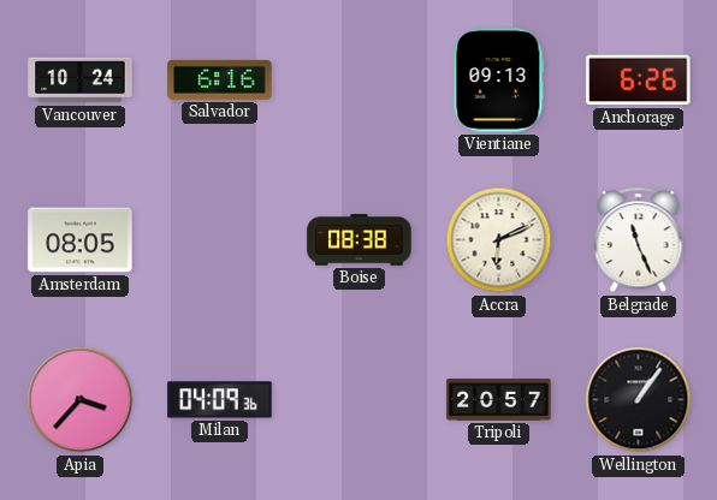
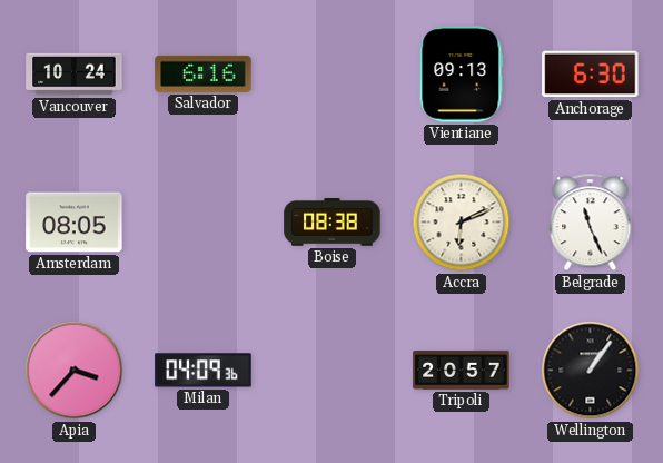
Anchorage: 6:26 -> 6:30 (591, 75)
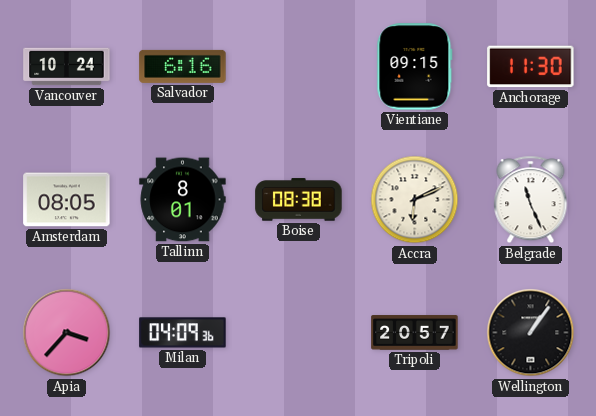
Vientiane: 09:13 -> 09:15 (415, 67)
Anchorage: 6:30 -> 11:30 (531, 67)
Tallinn: none -> 8:01 (183, 200)
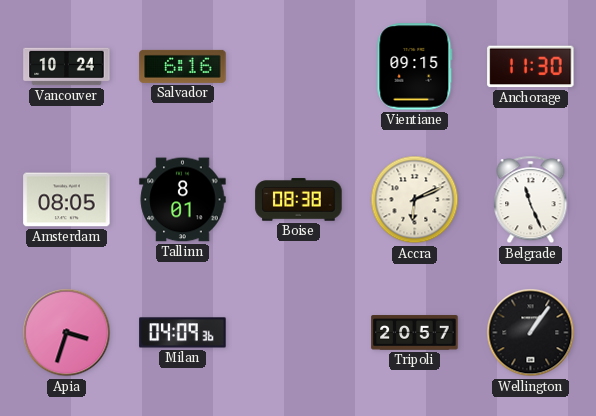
Apia: 3:37 -> 3:33 (67, 333)
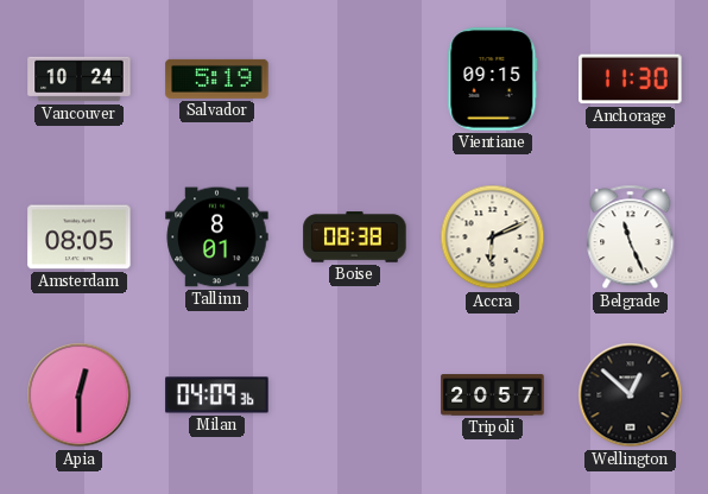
Salvador: 6:16 -> 5:19 (217, 78)
Apia: 3:33 -> 12:30 (80, 395)
Wellington: 1:06 -> 12:52 (631, 395)
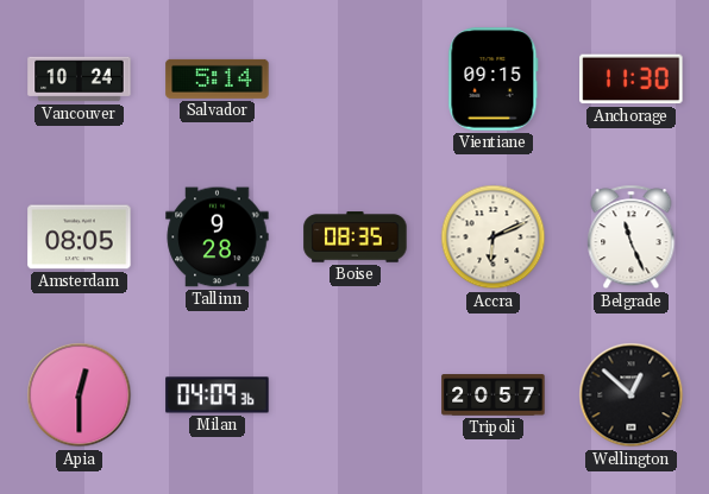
Salvador: 5:19 -> 5:14 (218, 78)
Tallinn: 8:01 -> 9:28 (218, 237)
Boise: 08:38 -> 08:35 (356, 237)
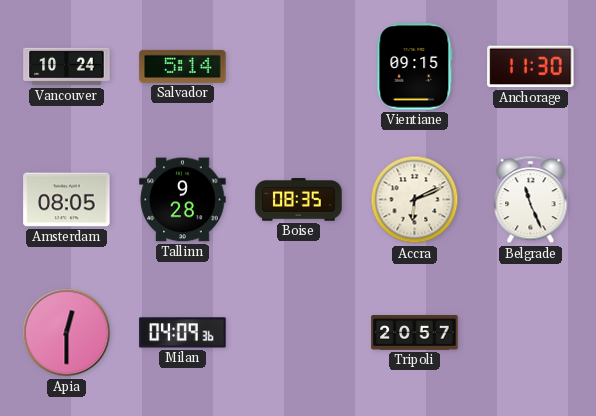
Wellington: 12:52 -> none (632, 395)
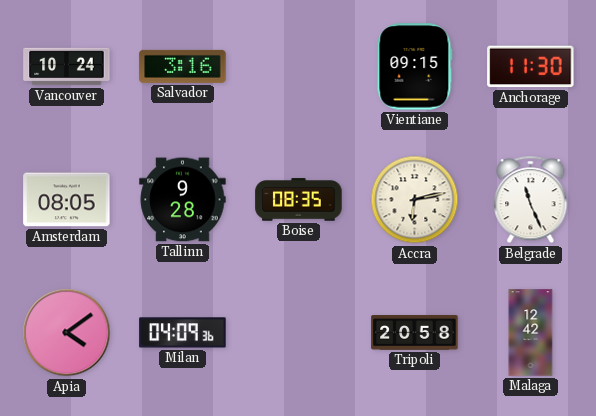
Salvador: 5:14 -> 3:16 (183, 66)
Accra: 6:11 -> 6:13 (415, 200)
Apia: 12:30 -> 4:09 (67, 333)
Tripoli: 20:57 -> 20:58 (415, 333)
Malaga: none -> 12:42 (531, 333)
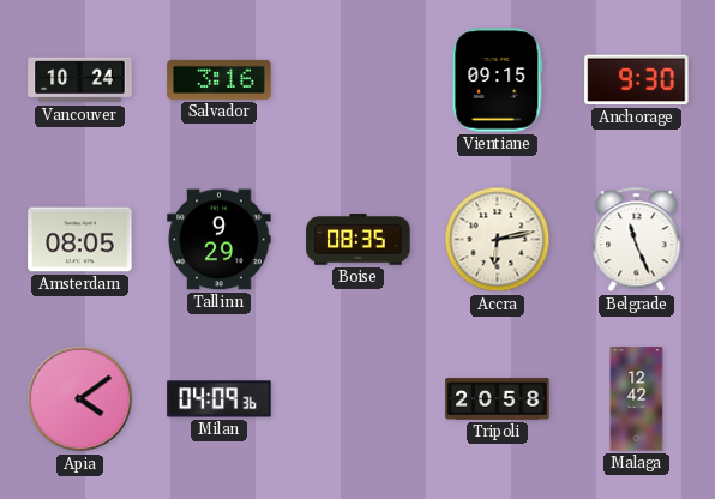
Anchorage: 11:30 -> 9:30 (637, 80)
Tallinn: 9:28 -> 9:29 (220, 240)
